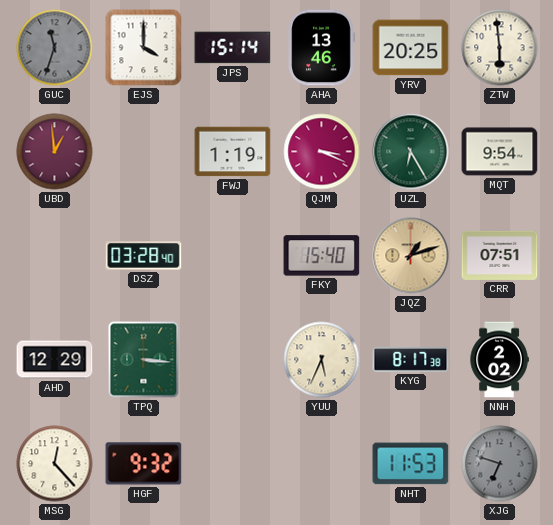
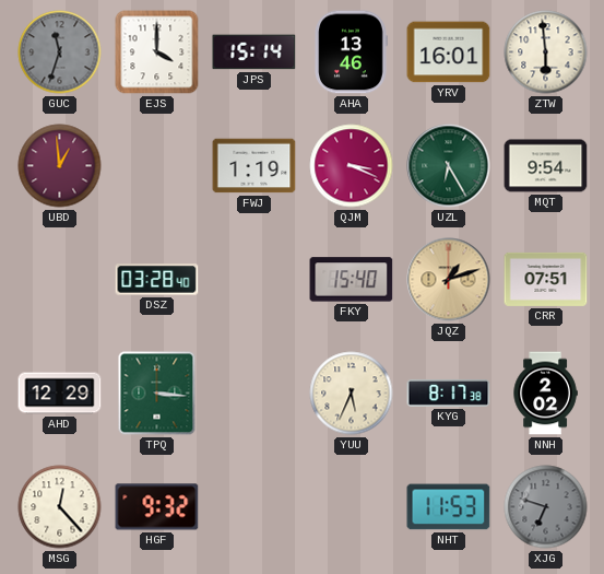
YRV: 20:25 -> 16:01 (449, 52)
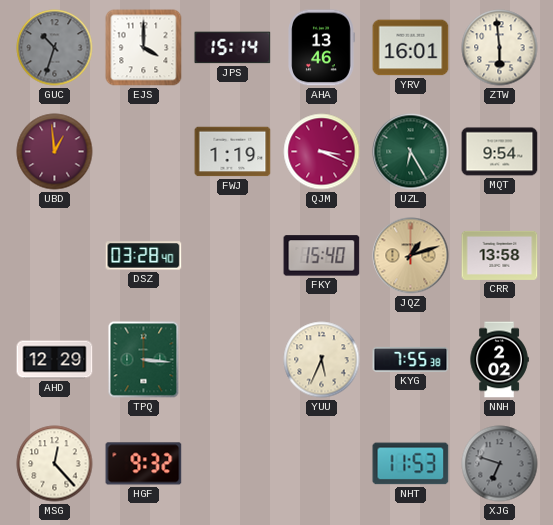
GUC: 11:33 -> 10:33 (55, 48)
CRR: 07:51 -> 13:58 (500, 255)
KYG: 8:17 -> 7:55 (411, 359)
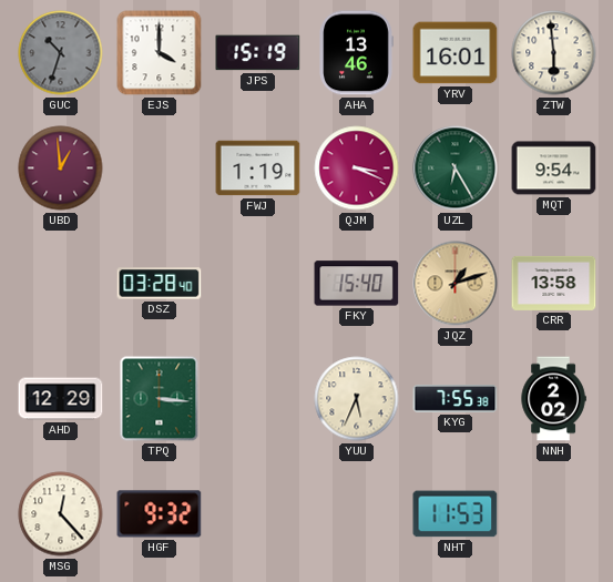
JPS: 15:14 -> 15:19 (258, 53)
XJG: 6:48 -> none (500, 464)
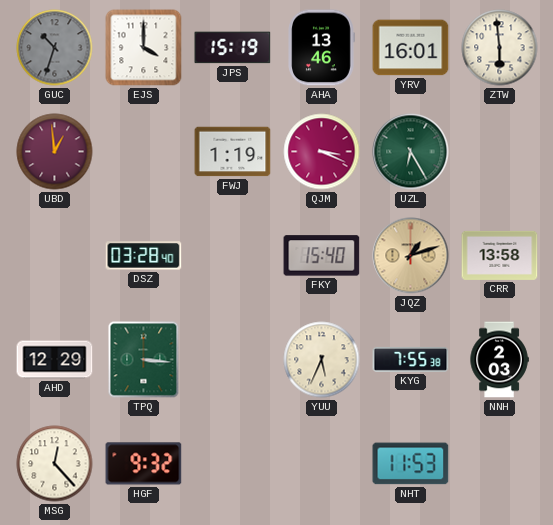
MQT: 9:54 -> none (554, 169)
NNH: 2:02 -> 2:03 (499, 360)
